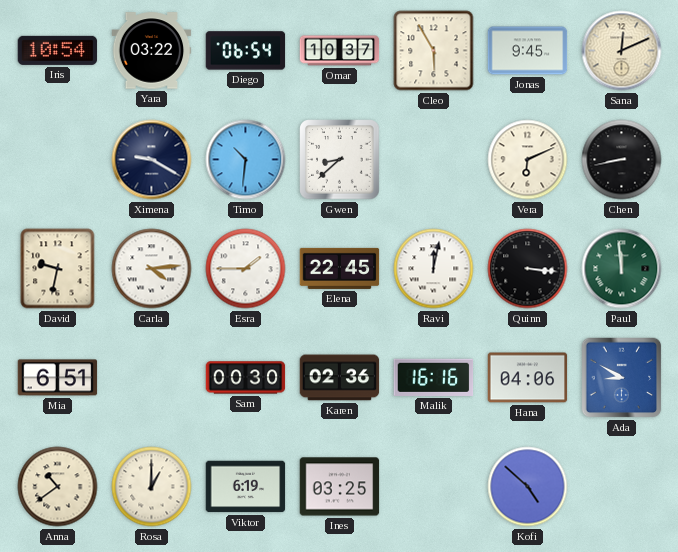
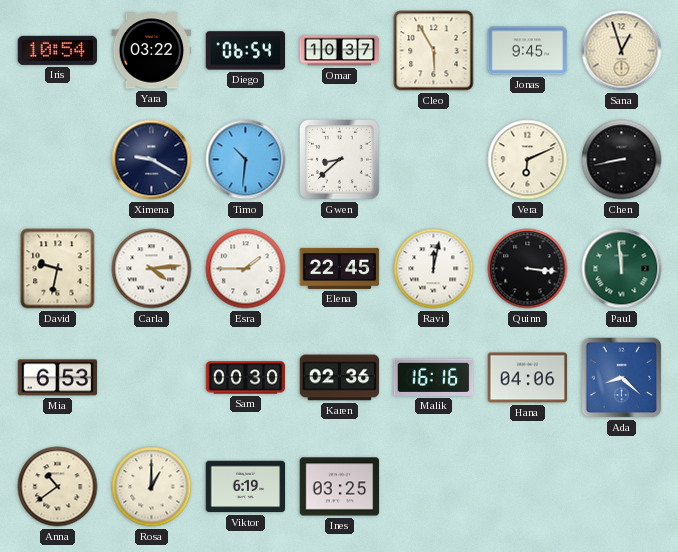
Sana: 12:11 -> 12:57 (622, 51)
Mia: 6:51 -> 6:53 (58, 378)
Ada: 8:50 -> 8:22 (622, 378)
Kofi: 4:52 -> none (528, 487)
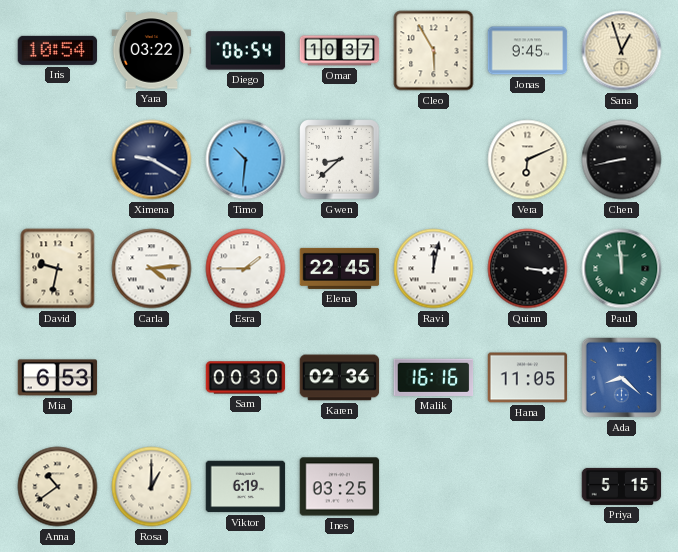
Hana: 04:06 -> 11:05 (528, 378)
Priya: none -> 5:15 (622, 486)
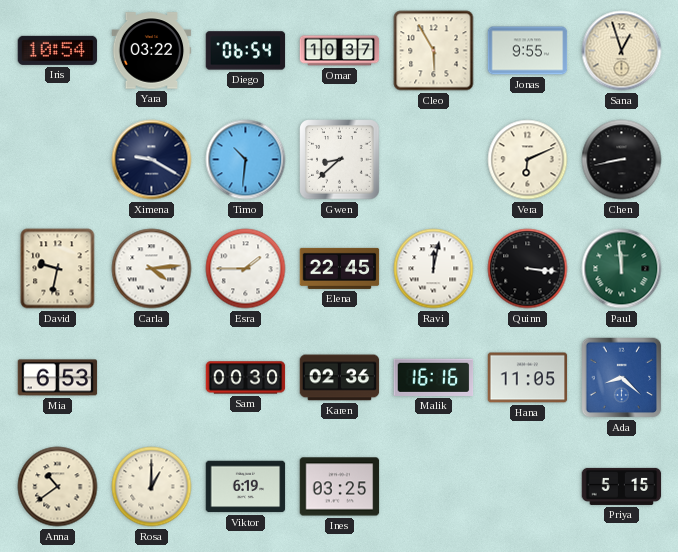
Jonas: 9:45 -> 9:55 (528, 51)
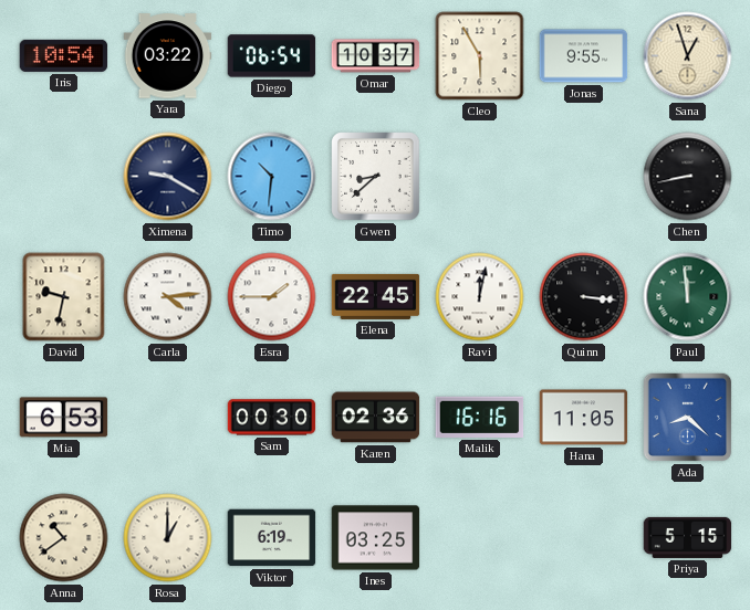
Vera: 6:11 -> none (528, 160)
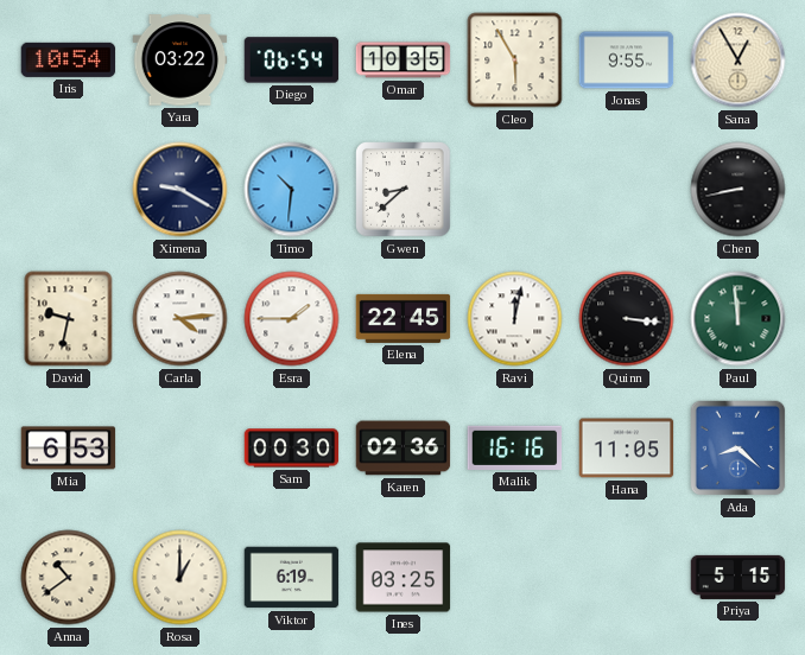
Omar: 10:37 -> 10:35 (404, 61)
Sana: 12:57 -> 12:55 (739, 61)
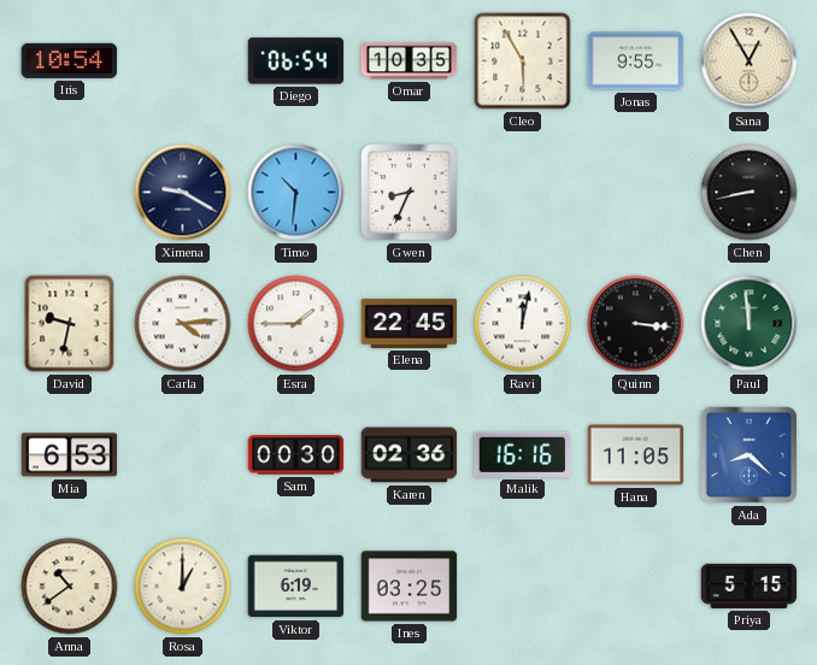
Yara: 03:22 -> none (180, 61)
Gwen: 8:38 -> 8:34 (410, 193)
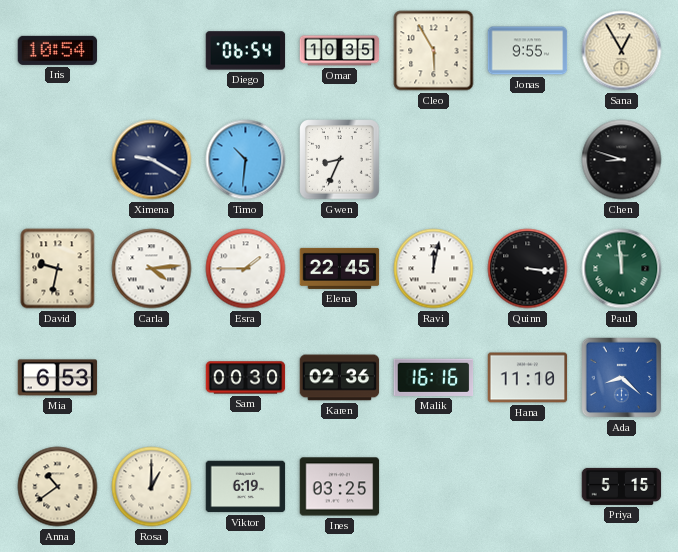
Chen: 8:43 -> 8:48 (622, 160)
Hana: 11:05 -> 11:10 (528, 378)
